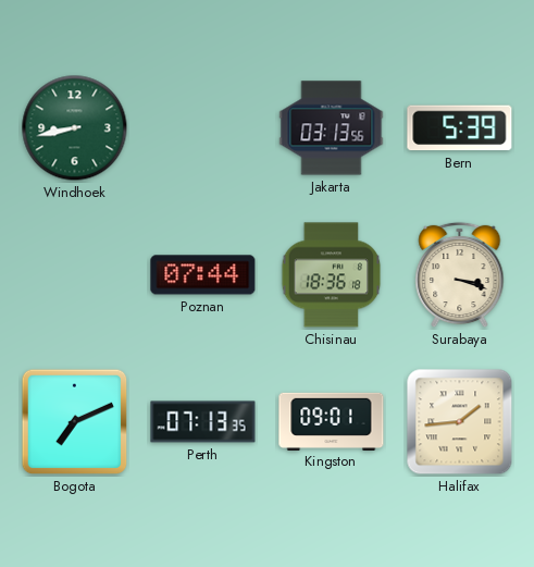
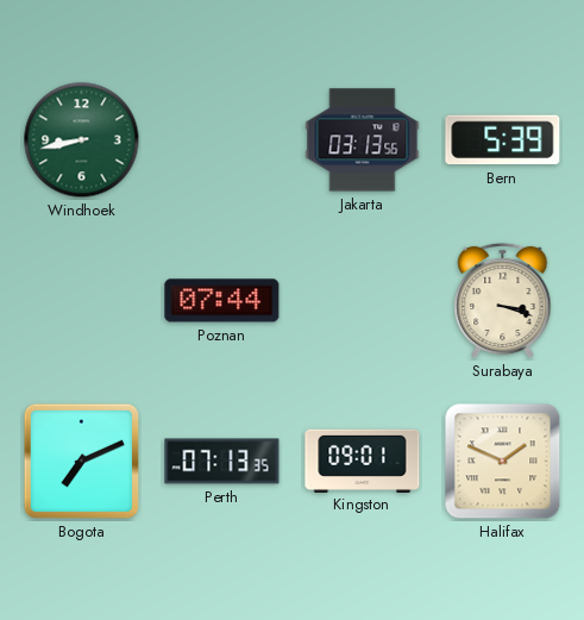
Chisinau: 18:36 -> none (332, 275)
Halifax: 1:44 -> 1:49 (503, 462)
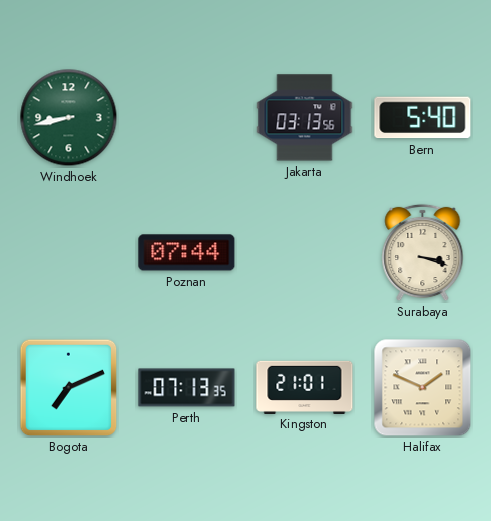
Bern: 5:39 -> 5:40 (423, 118)
Kingston: 09:01 -> 21:01 (305, 387)
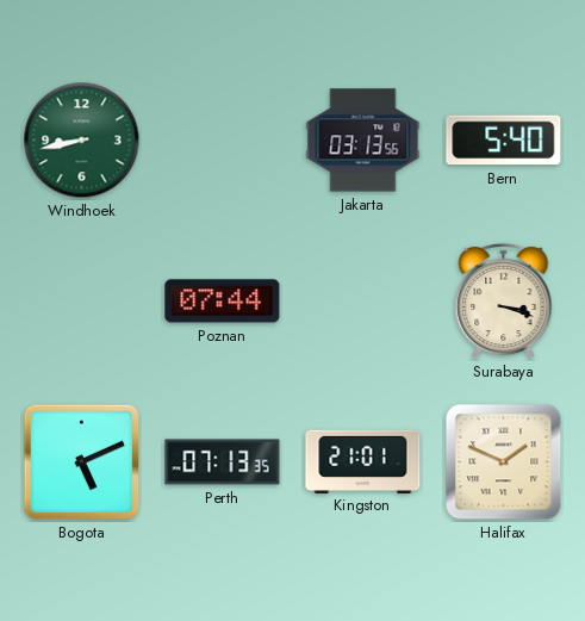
Bogota: 7:11 -> 5:11 (82, 462)
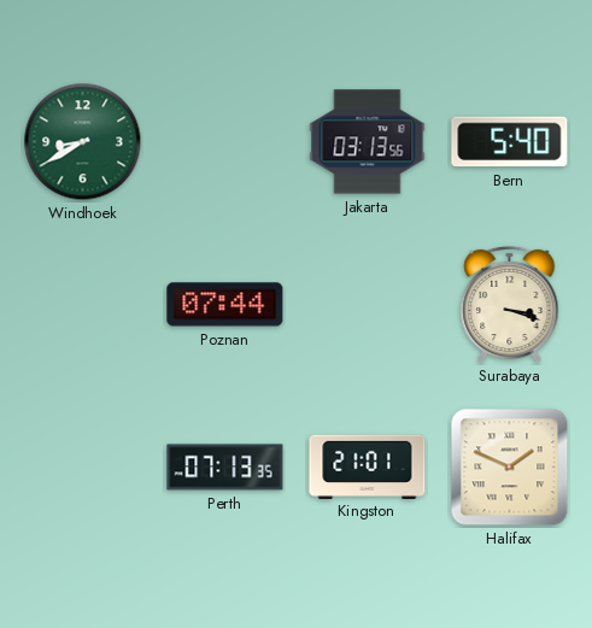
Windhoek: 8:43 -> 8:40 (83, 142)
Bogota: 5:11 -> none (82, 462)
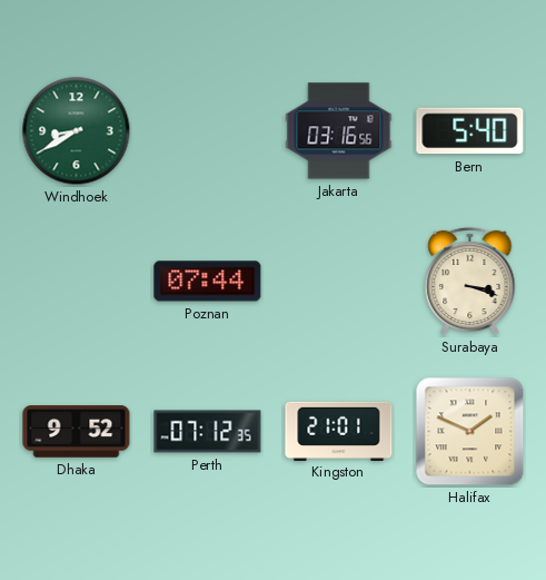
Jakarta: 03:13 -> 03:16 (339, 131)
Dhaka: none -> 9:52 (77, 432)
Perth: 07:13 -> 07:12 (208, 432)
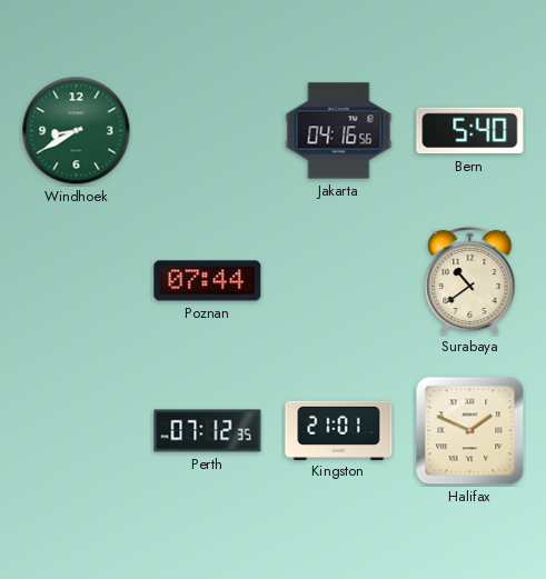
Jakarta: 03:16 -> 04:16 (339, 131)
Surabaya: 3:18 -> 10:39 (470, 281)
Dhaka: 9:52 -> none (77, 432)
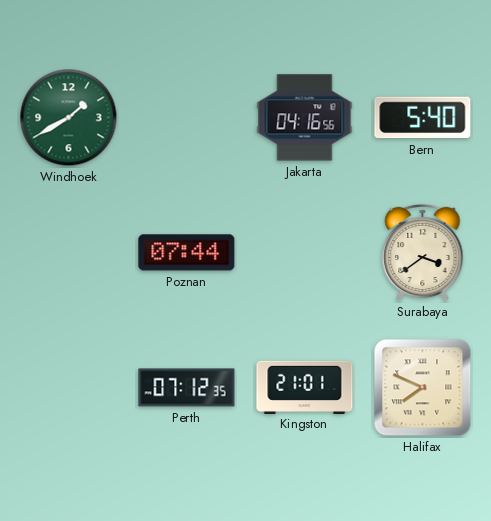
Windhoek: 8:40 -> 1:40 (69, 118)
Surabaya: 10:39 -> 3:39 (423, 253)
Halifax: 1:49 -> 7:49 (423, 388)
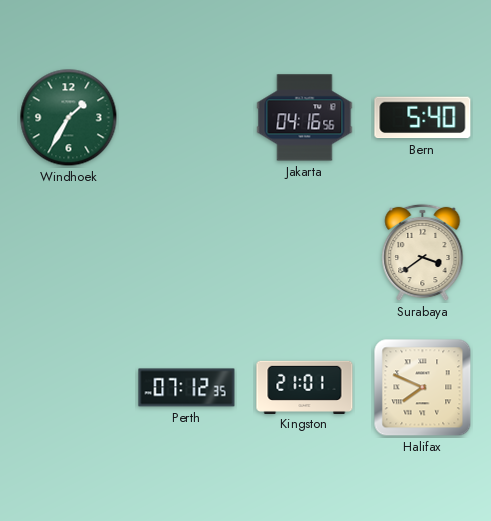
Windhoek: 1:40 -> 1:35 (69, 118)
Poznan: 07:44 -> none (187, 253)
